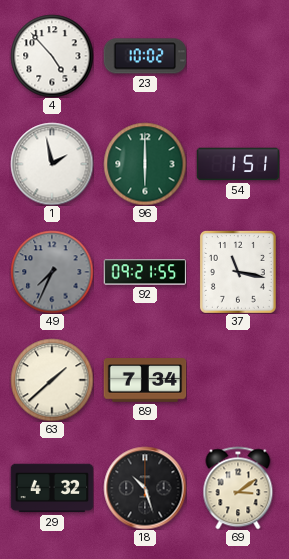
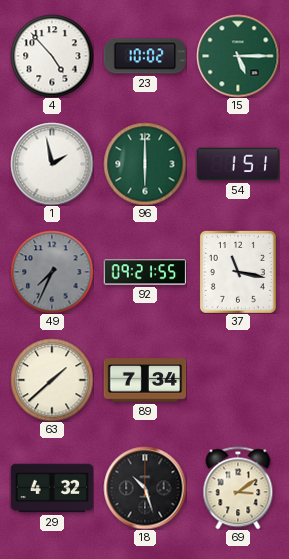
15: none -> 5:15 (238, 56)
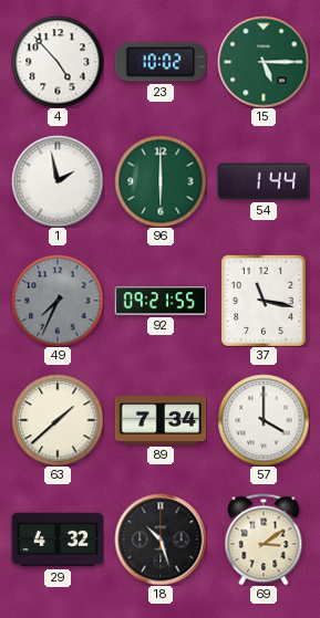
54: 1:51 -> 1:44 (264, 181)
57: none -> 4:00 (264, 420)
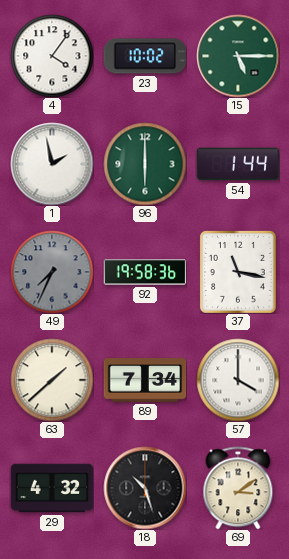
4: 4:53 -> 4:06 (52, 56)
92: 09:21 -> 19:58 (145, 272)
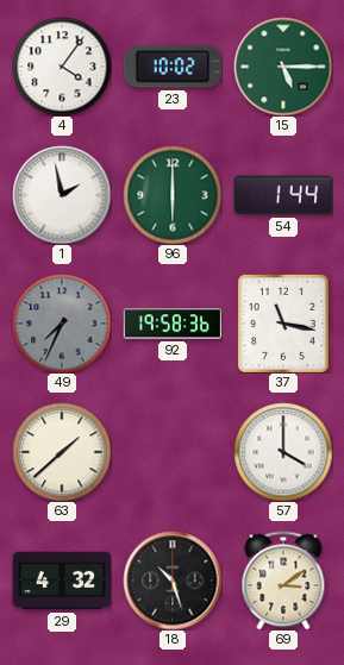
89: 7:34 -> none (145, 380)
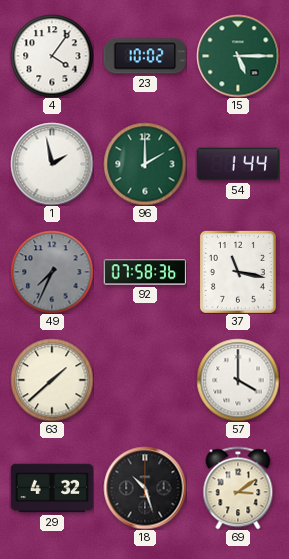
96: 6:00 -> 2:00 (145, 164)
92: 19:58 -> 07:58 (145, 272)
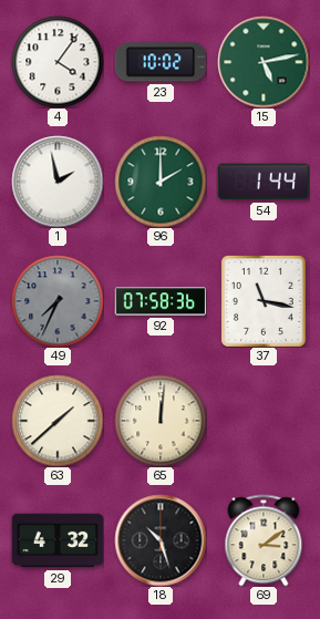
15: 5:15 -> 5:13 (264, 62)
65: none -> 12:01 (161, 421)
57: 4:00 -> none (238, 380)
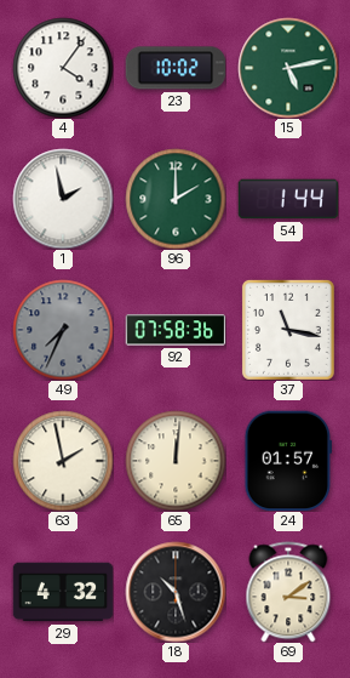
63: 1:38 -> 1:58 (63, 461)
24: none -> 01:57 (287, 461)
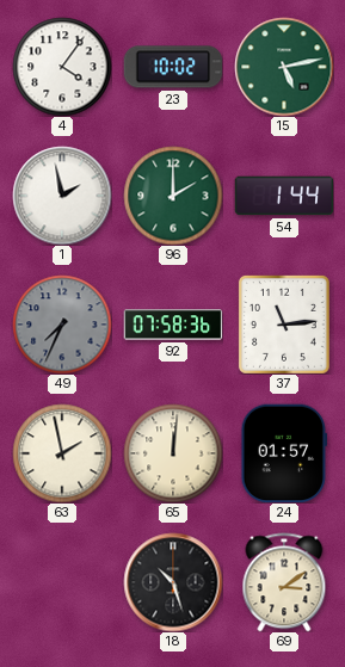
37: 11:17 -> 11:14 (284, 325)
29: 4:32 -> none (63, 592)
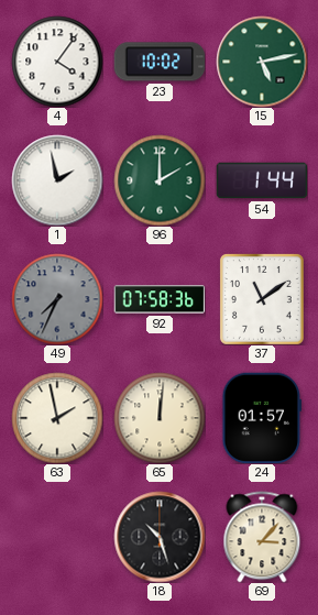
37: 11:14 -> 11:09 (262, 299)
69: 3:09 -> 3:07 (262, 537)
